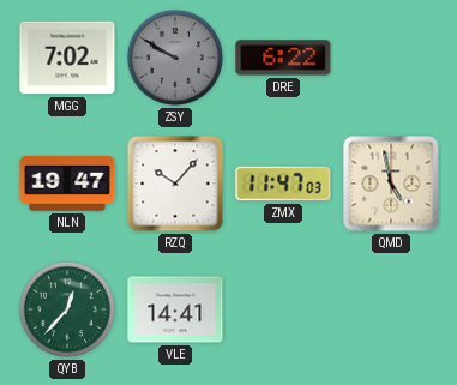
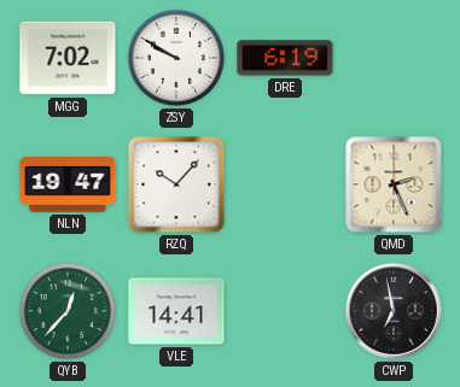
ZSY dial: grey -> white (176, 58)
DRE: 6:22 -> 6:19 (285, 58)
ZMX: 11:47 -> none (283, 184)
QMD: 4:58 -> 2:26 (394, 184)
CWP: none -> 6:58 (394, 311)
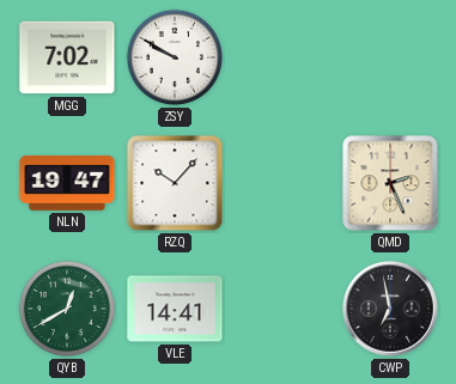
DRE: 6:19 -> none (285, 58)
QYB: 12:37 -> 12:40 (67, 309)
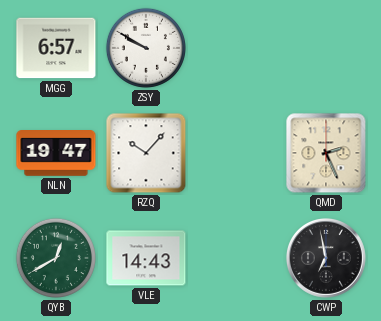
MGG: 7:02 -> 6:57 (56, 48)
VLE: 14:41 -> 14:43 (146, 258)
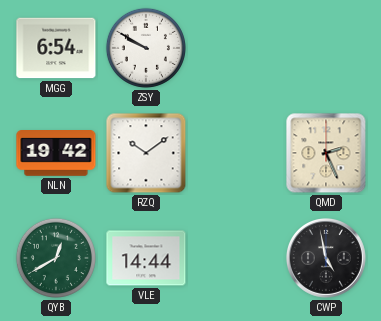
MGG: 6:57 -> 6:54 (56, 48)
NLN: 19:47 -> 19:42 (56, 154)
RZQ: 10:07 -> 10:09 (146, 153)
VLE: 14:43 -> 14:44 (146, 258)
CWP: 6:58 -> 4:58 (326, 258)
